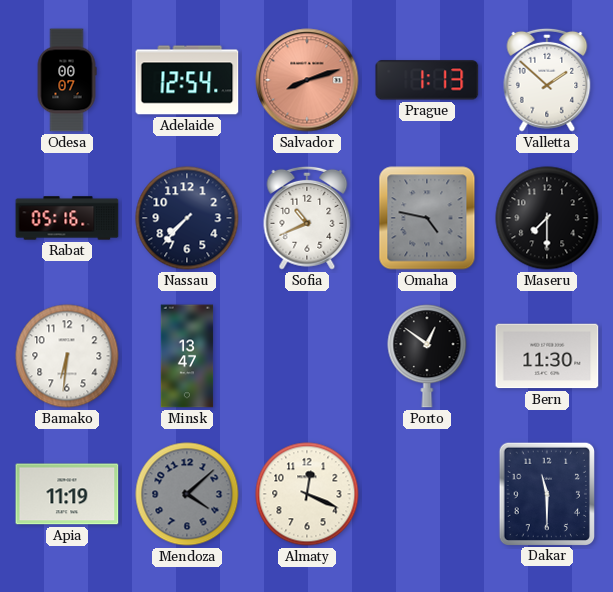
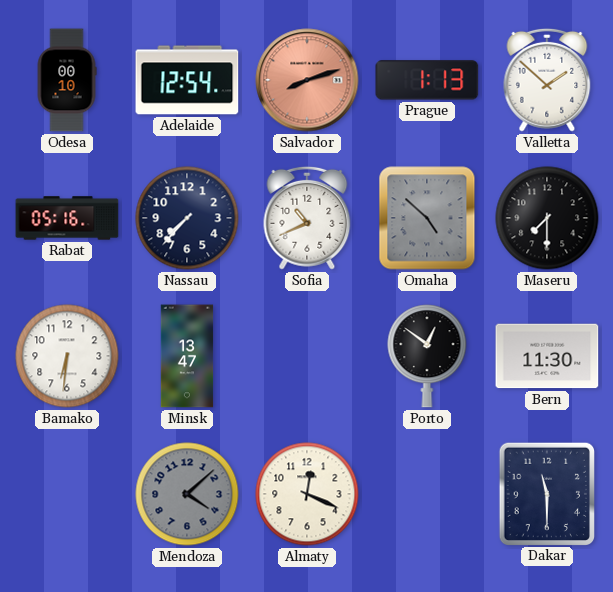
Odesa: 00:07 -> 00:10 (67, 80)
Omaha: 4:47 -> 4:52 (427, 218)
Apia: 11:19 -> none (67, 494)
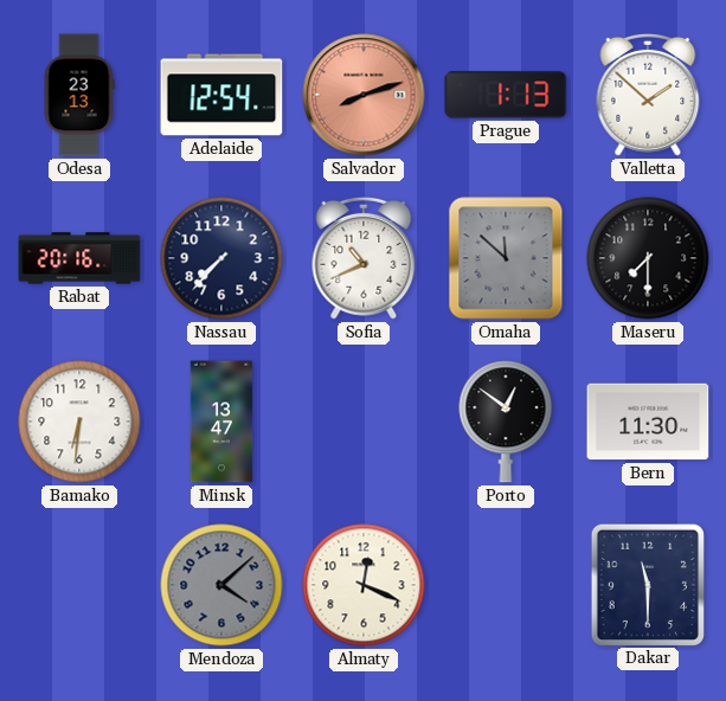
Odesa: 00:10 -> 23:13 (79, 95)
Rabat: 05:16 -> 20:16 (79, 258)
Omaha: 4:52 -> 11:52 (506, 258)
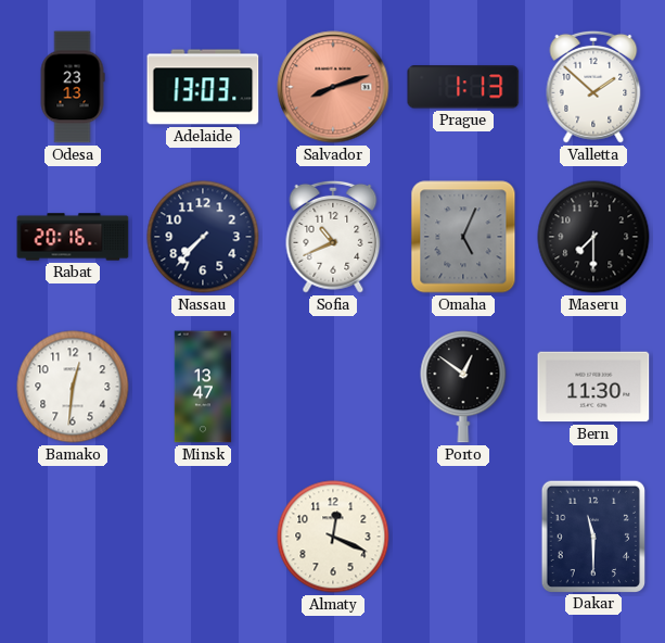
Adelaide: 12:54 -> 13:03 (203, 87)
Omaha: 11:52 -> 5:04 (463, 237)
Bamako: 6:31 -> 12:31 (73, 387)
Mendoza: 4:08 -> none (221, 585)
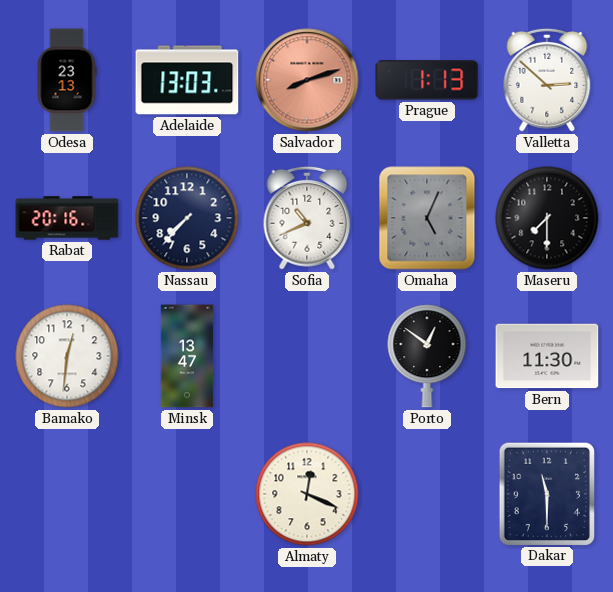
Valletta: 1:52 -> 2:52 (547, 80)
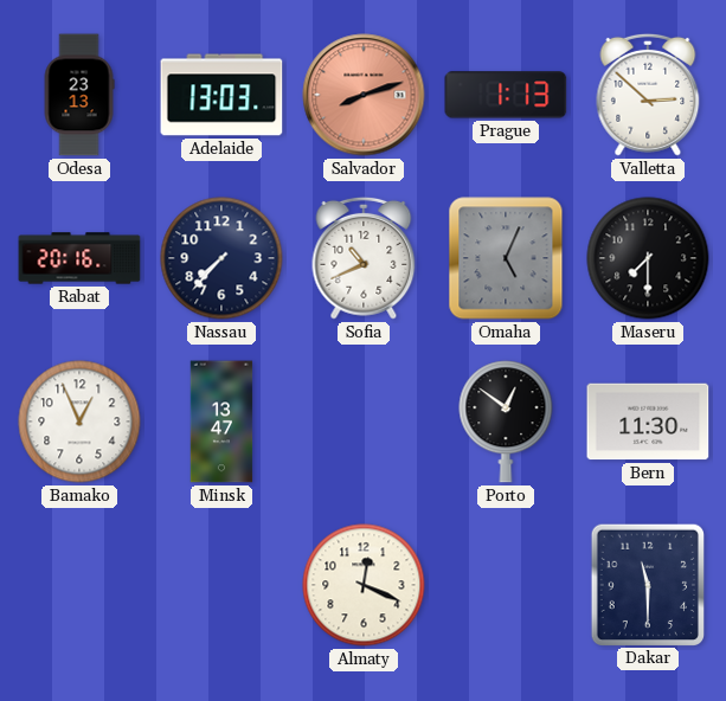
Bamako: 12:31 -> 12:56 (79, 422)
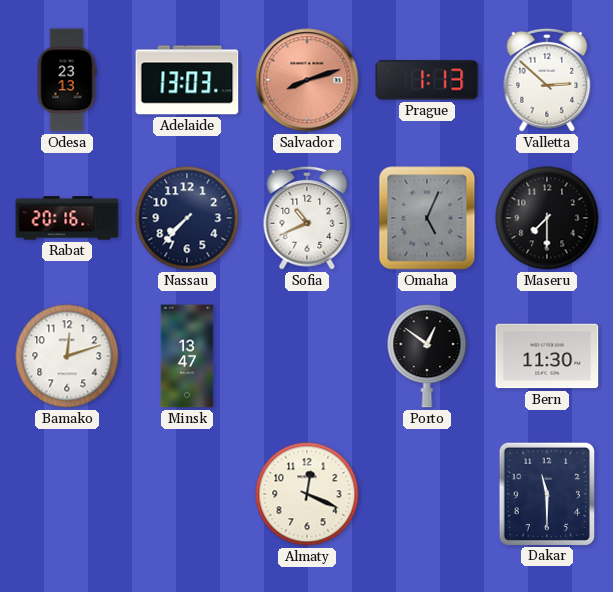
Bamako: 12:56 -> 12:12 (67, 356)
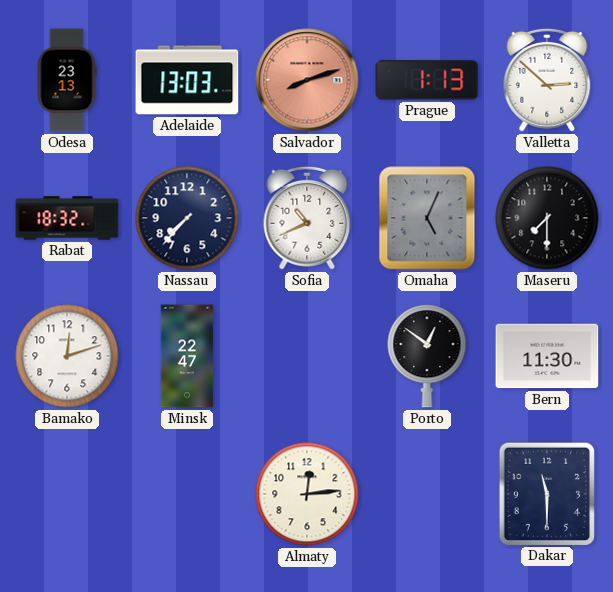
Rabat: 20:16 -> 18:32 (67, 218)
Minsk: 13:47 -> 22:47 (187, 356)
Almaty: 12:19 -> 12:14 (307, 494)
